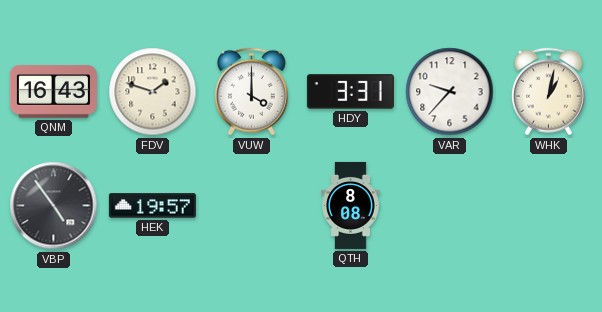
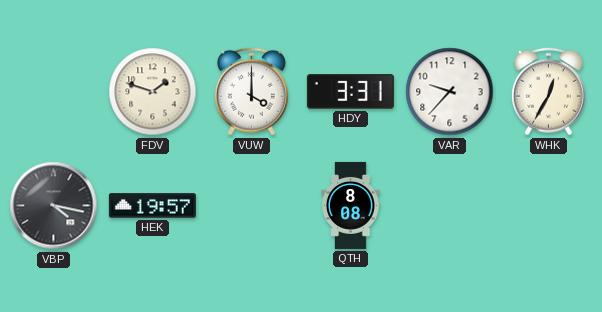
QNM: 16:43 -> none (53, 92)
WHK: 1:02 -> 12:35 (548, 92)
VBP: 4:54 -> 4:17 (54, 206)
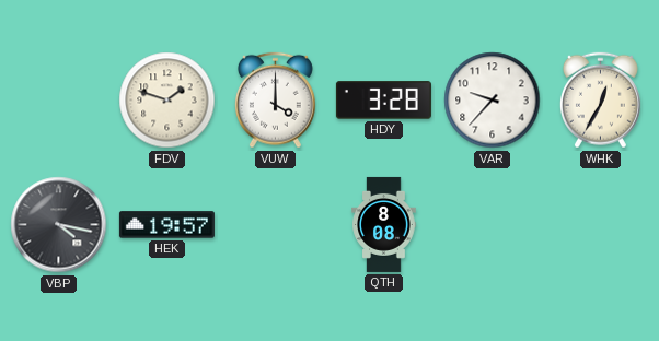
HDY: 3:31 -> 3:28 (383, 101)
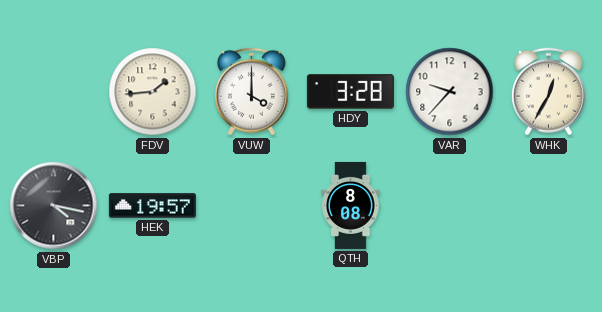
FDV: 1:48 -> 1:44 (153, 92)
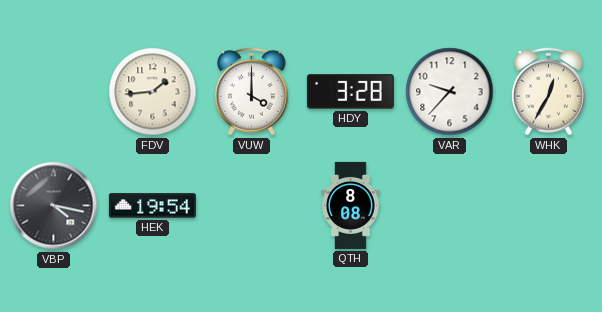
HEK: 19:57 -> 19:54 (152, 206)
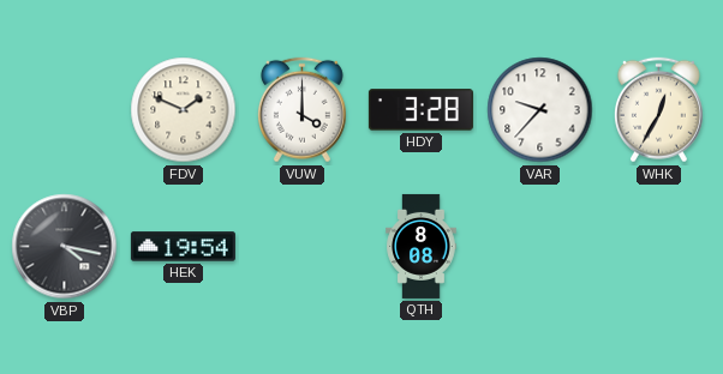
FDV: 1:44 -> 1:49 (184, 110)
